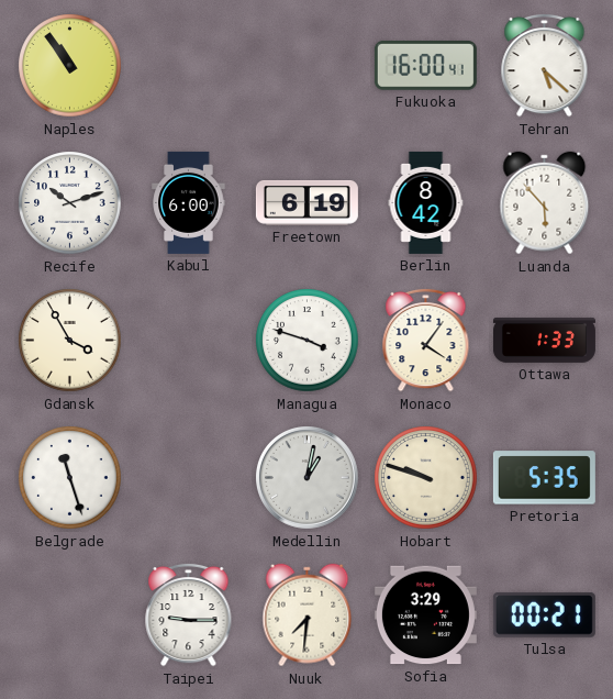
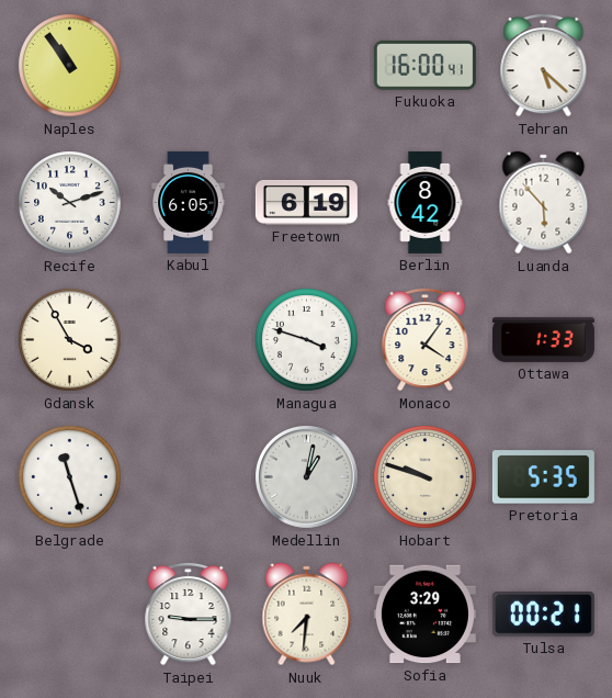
Kabul: 6:00 -> 6:05 (189, 202)
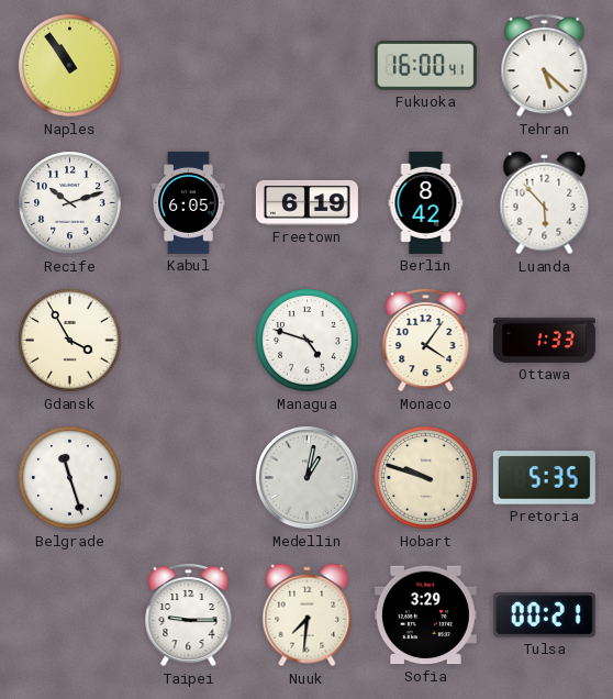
Managua: 3:48 -> 4:48 (308, 341)
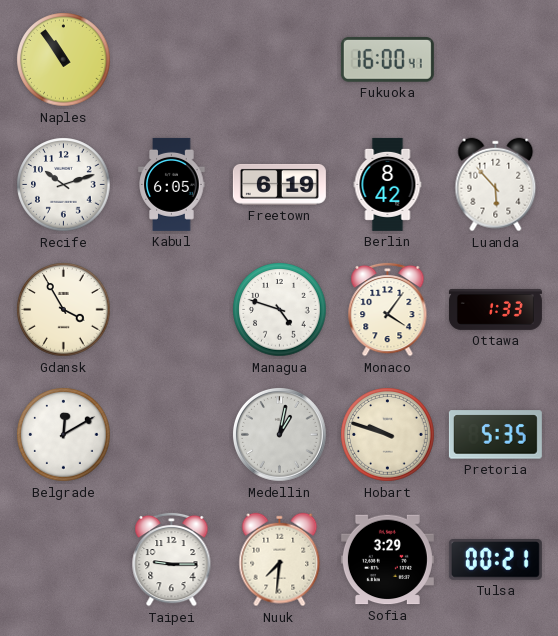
Tehran: 5:22 -> none (545, 65)
Belgrade: 11:27 -> 12:10 (64, 435)
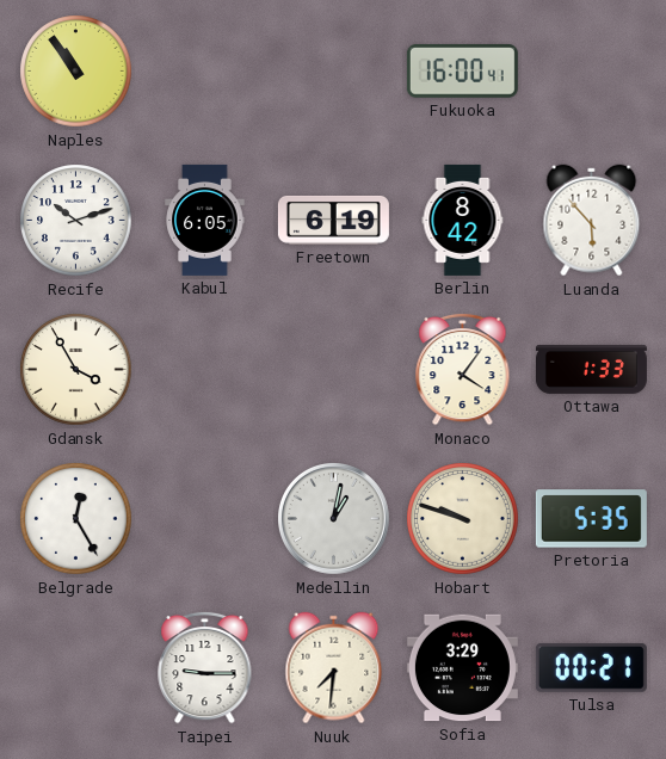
Managua: 4:48 -> none (280, 310)
Belgrade: 12:10 -> 12:25 (76, 519)
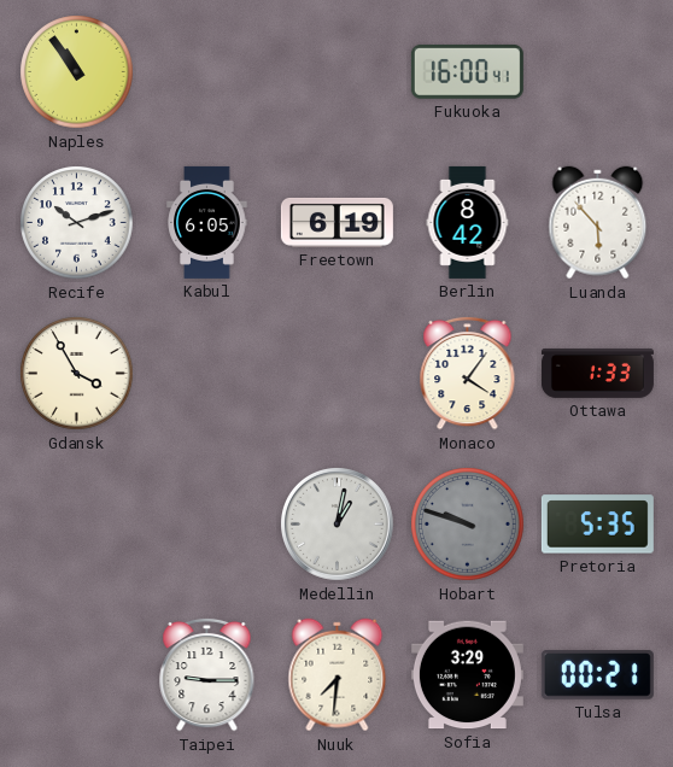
Belgrade: 12:25 -> none (76, 519)
Hobart dial: cream -> grey (468, 525)
